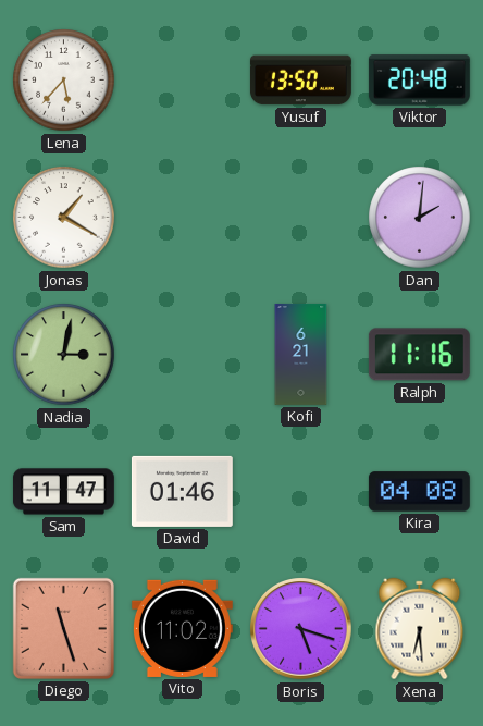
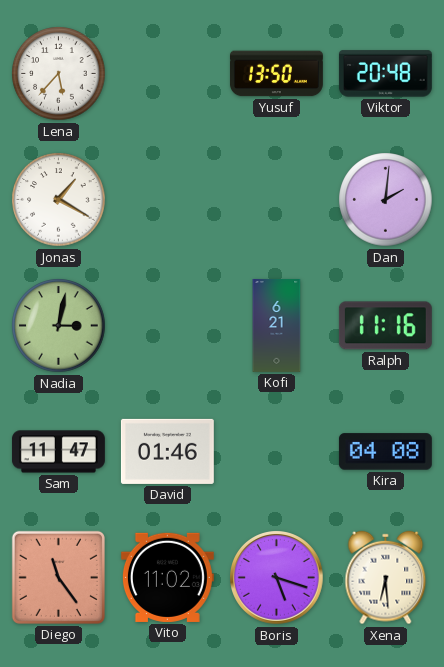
Diego: 11:27 -> 11:24 (58, 577)
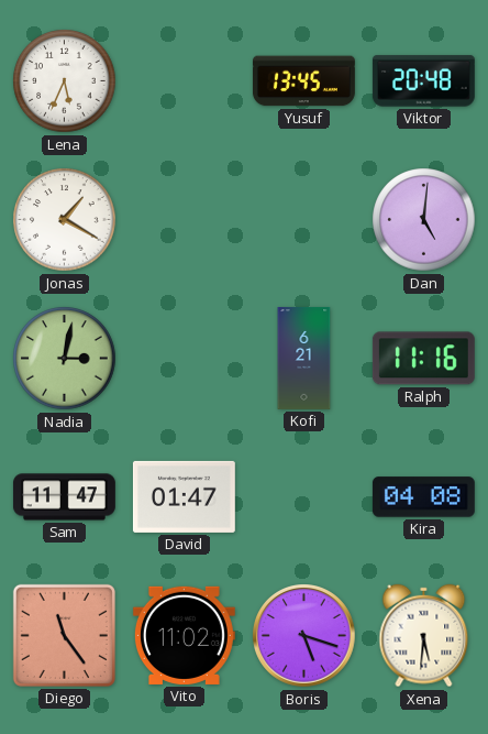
Lena: 5:37 -> 5:34 (65, 81)
Yusuf: 13:50 -> 13:45 (303, 81)
Dan: 2:01 -> 5:01 (424, 220)
David: 01:46 -> 01:47 (184, 496)
Xena: 6:29 -> 5:31 (424, 636)
